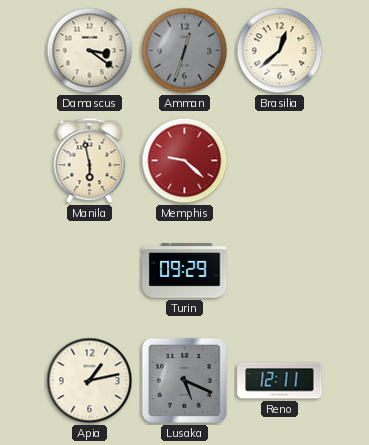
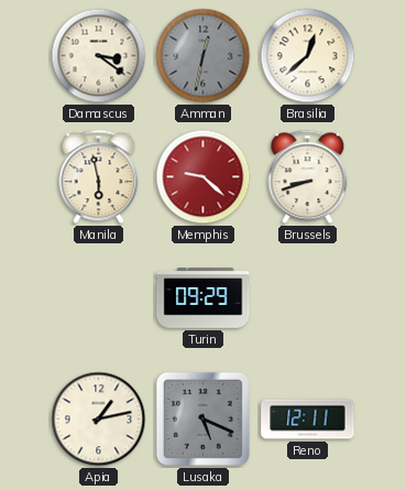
Amman: 12:33 -> 12:32 (204, 56)
Brussels: none -> 8:42 (308, 177)
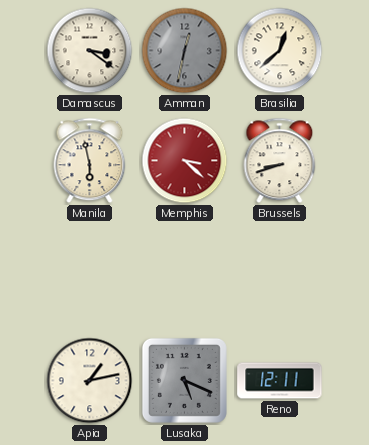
Memphis: 9:22 -> 3:22 (185, 161)
Turin: 09:29 -> none (204, 298)
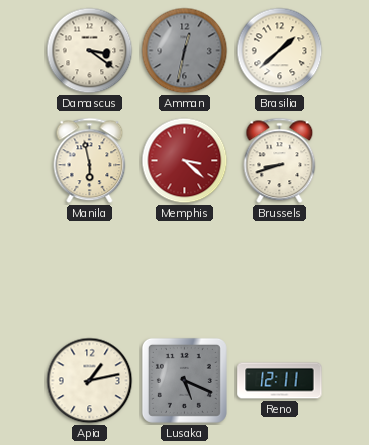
Brasilia: 12:38 -> 1:38 (280, 51)
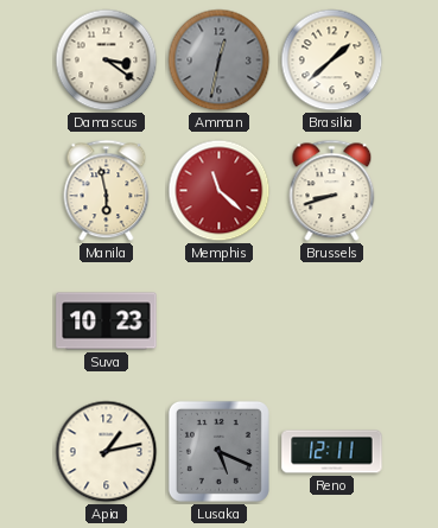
Memphis: 3:22 -> 11:22 (220, 191)
Suva: none -> 10:23 (107, 322)
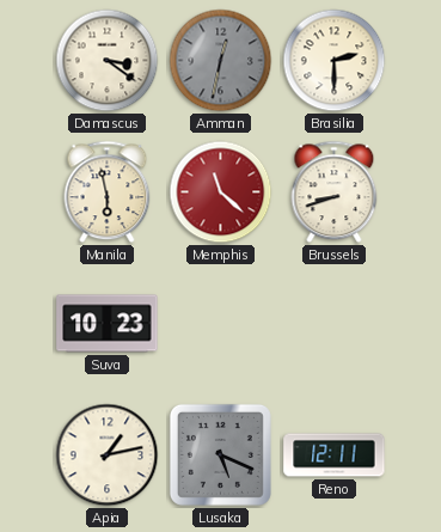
Brasilia: 1:38 -> 2:30 (335, 61)
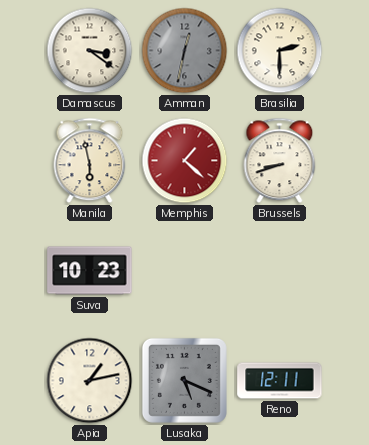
Memphis: 11:22 -> 1:22 (185, 161)
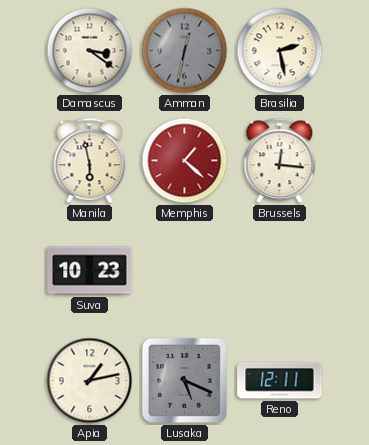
Brasilia: 2:30 -> 2:28 (280, 51)
Brussels: 8:42 -> 12:16 (280, 161)
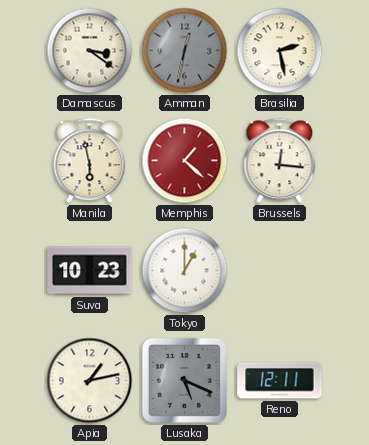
Tokyo: none -> 1:00 (185, 271)
